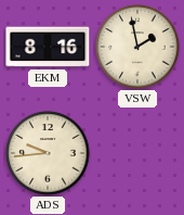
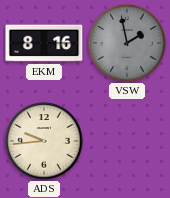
VSW dial: cream -> grey (127, 43)
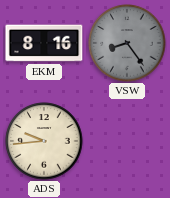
VSW: 1:58 -> 8:24 (127, 43)
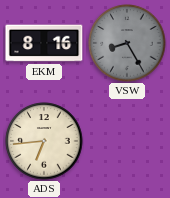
VSW: 8:24 -> 8:25 (127, 43)
ADS: 9:44 -> 6:44 (44, 141)
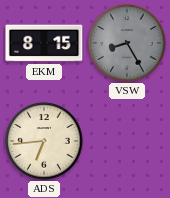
EKM: 8:16 -> 8:15 (44, 43)
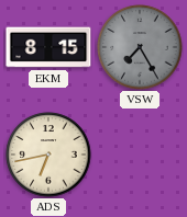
VSW: 8:25 -> 7:25 (140, 47)
ADS: 6:44 -> 6:43 (48, 155)
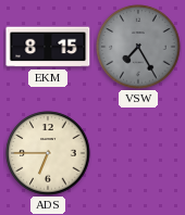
ADS: 6:43 -> 6:45 (48, 153)
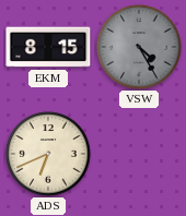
VSW: 7:25 -> 4:25 (139, 47)
ADS: 6:45 -> 6:41 (48, 154)
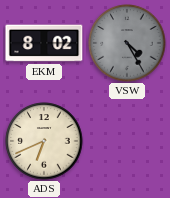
EKM: 8:15 -> 8:02 (44, 43)
